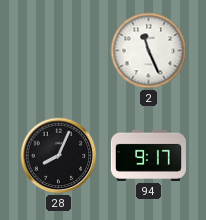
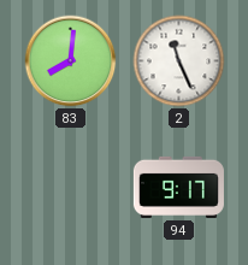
83: none -> 8:01 (71, 61)
28: 8:04 -> none (59, 156)
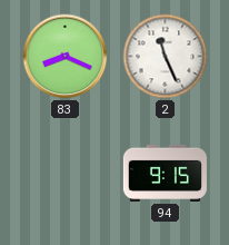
83: 8:01 -> 8:19 (66, 57)
94: 9:17 -> 9:15 (165, 173)
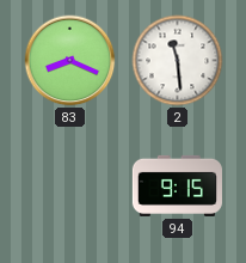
2: 11:26 -> 11:29 (178, 61)
